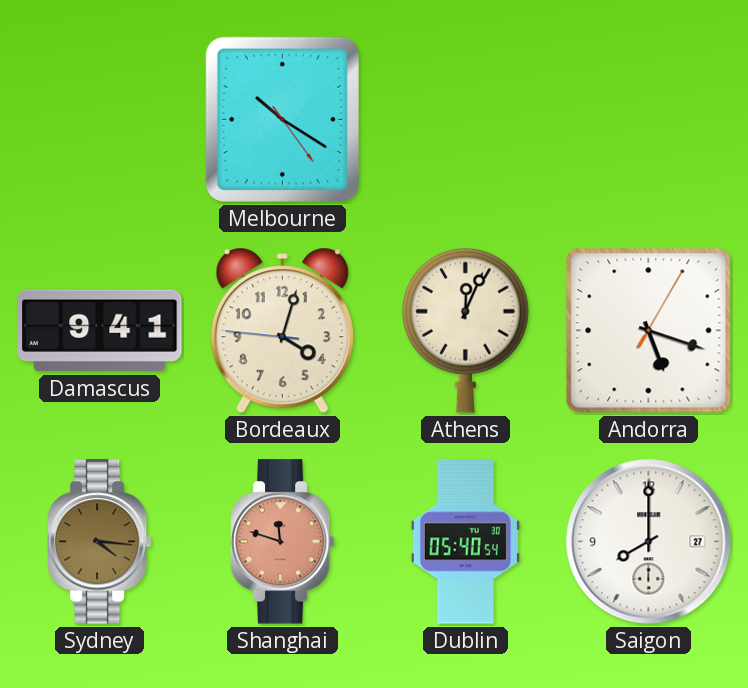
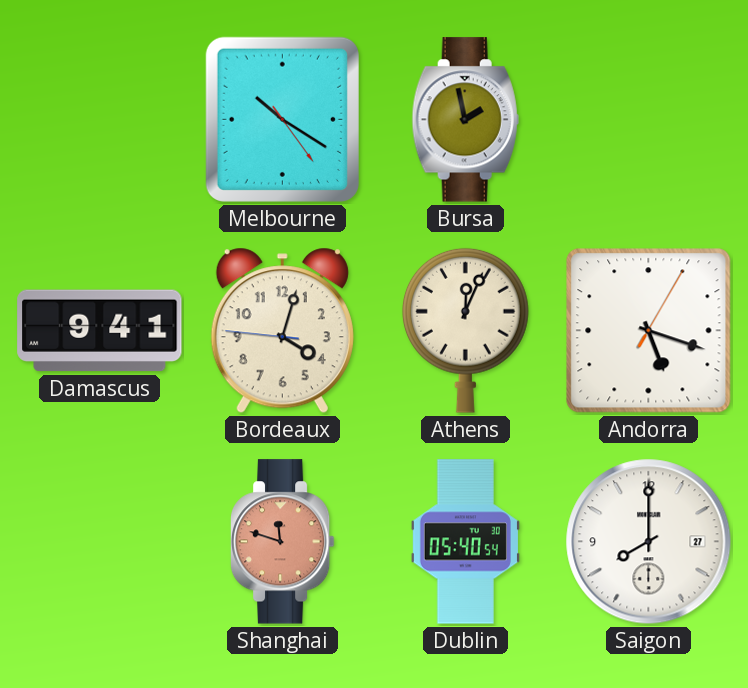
Bursa: none -> 1:58 (465, 120)
Sydney: 4:16 -> none (99, 542)
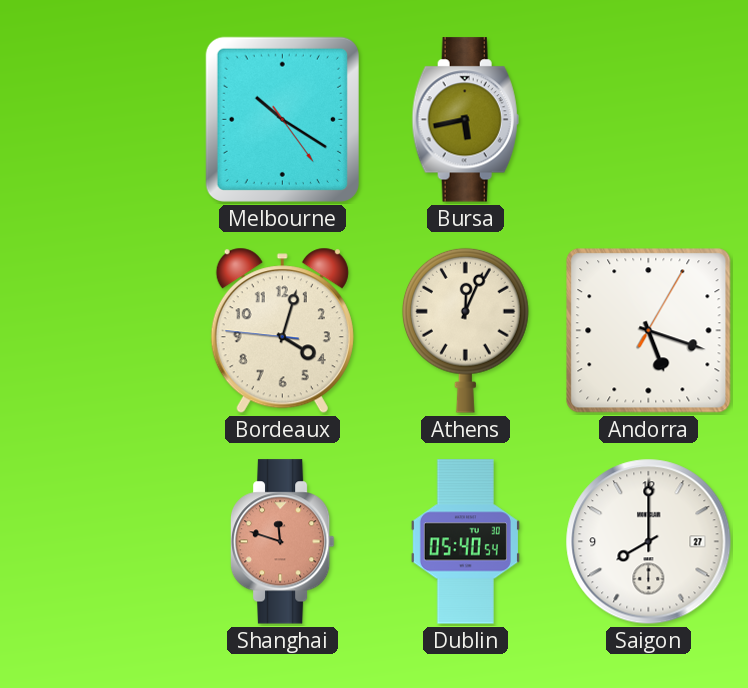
Bursa: 1:58 -> 5:43 (465, 120)
Damascus: 9:41 -> none (100, 331)
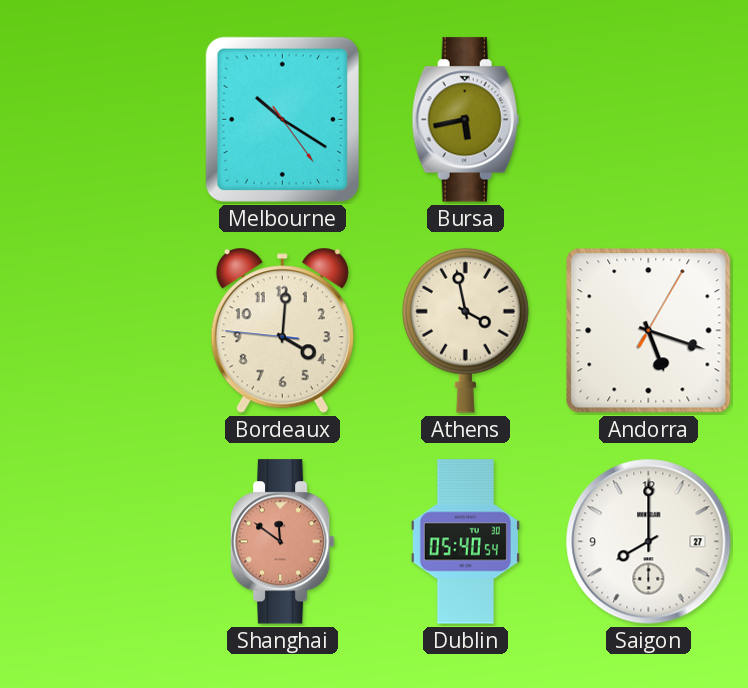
Bordeaux: 4:02 -> 4:00 (282, 331)
Athens: 12:04 -> 3:58 (465, 330)
Shanghai: 11:48 -> 11:51 (282, 542)
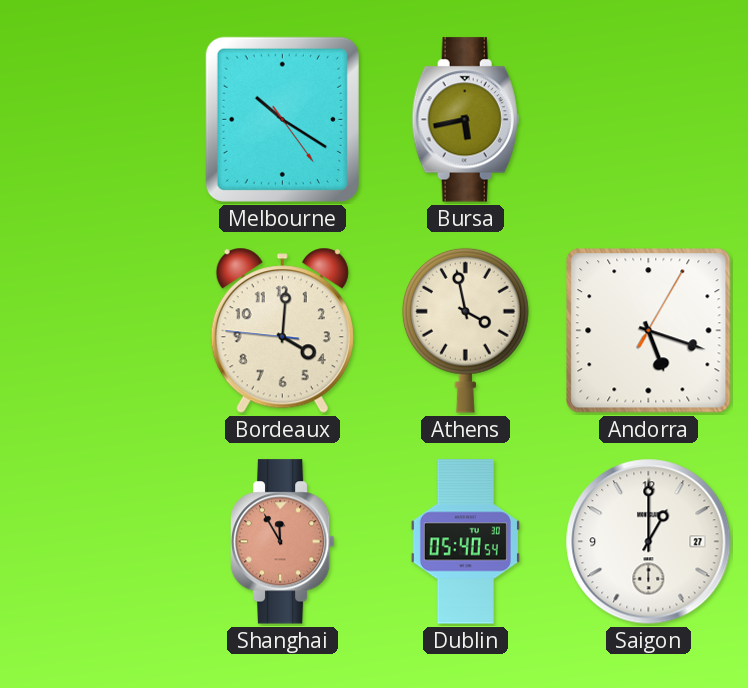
Shanghai: 11:51 -> 11:55 (282, 542)
Saigon: 8:00 -> 1:00 (649, 542)
